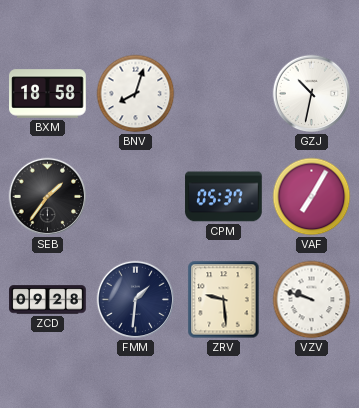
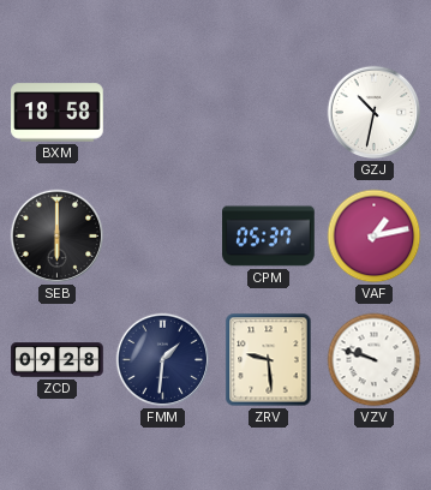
BNV: 8:03 -> none (136, 94)
SEB: 1:36 -> 6:00 (58, 237)
VAF: 7:05 -> 1:13 (375, 237)
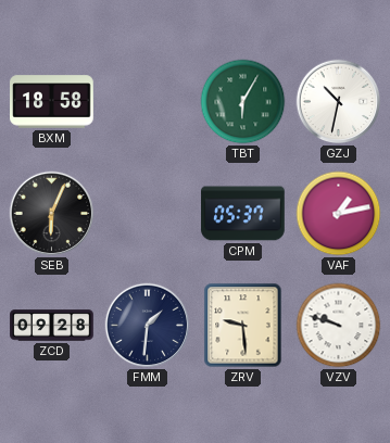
TBT: none -> 6:05 (243, 102)
SEB: 6:00 -> 6:04 (52, 214)
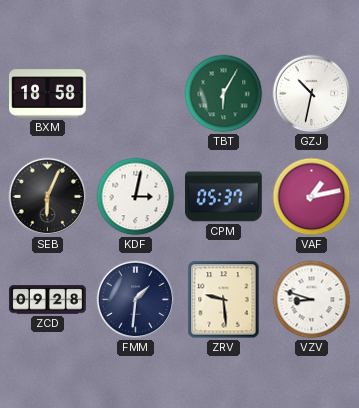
KDF: none -> 3:02 (136, 197)
VZV: 9:48 -> 8:48 (312, 300)
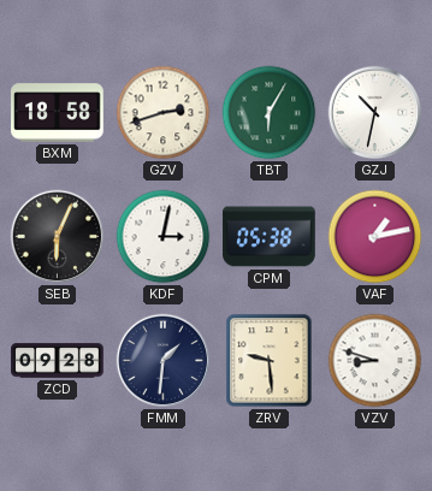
GZV: none -> 2:42 (164, 113)
CPM: 05:37 -> 05:38 (270, 237)
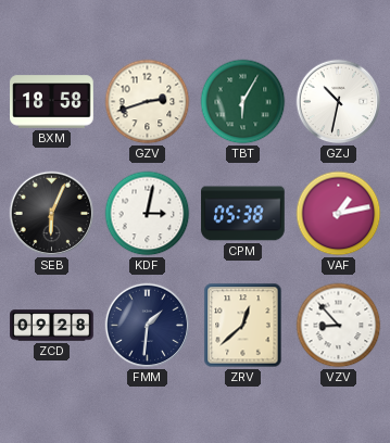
ZRV: 9:29 -> 12:38 (243, 326)
VZV: 8:48 -> 8:53 (339, 326)
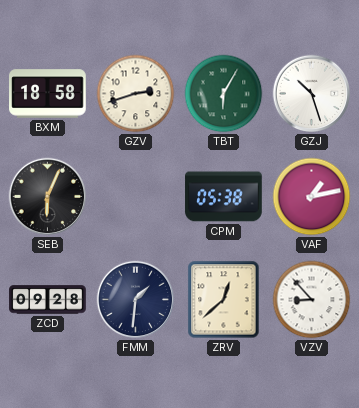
GZJ: 10:32 -> 10:27 (312, 94)
KDF: 3:02 -> none (148, 214)
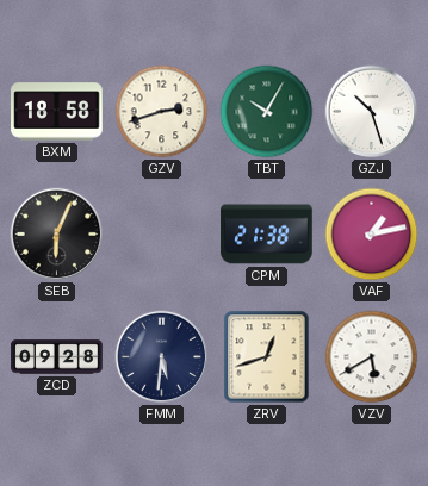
TBT: 6:05 -> 10:05 (267, 112)
CPM: 05:38 -> 21:38 (267, 235)
FMM: 1:31 -> 5:31 (162, 357)
ZRV: 12:38 -> 12:42 (267, 357)
VZV: 8:53 -> 5:40 (372, 357)
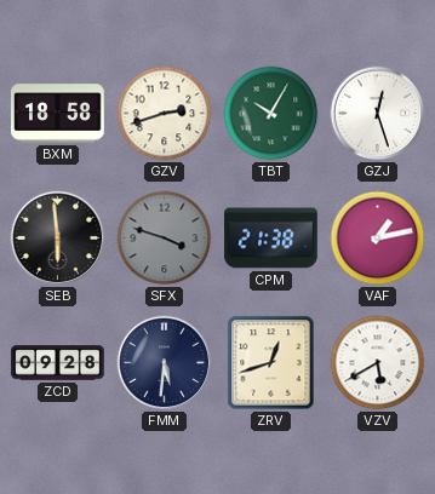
GZJ: 10:27 -> 12:27 (378, 114)
SEB: 6:04 -> 5:59 (58, 239)
SFX: none -> 3:48 (165, 239)
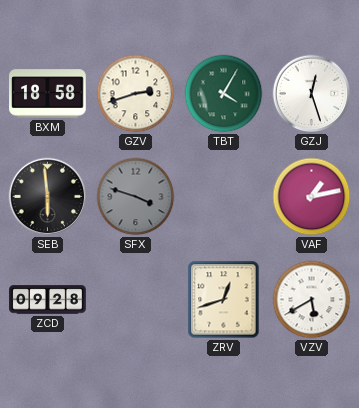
TBT: 10:05 -> 4:05 (224, 94)
CPM: 21:38 -> none (271, 239)
FMM: 5:31 -> none (165, 363)
